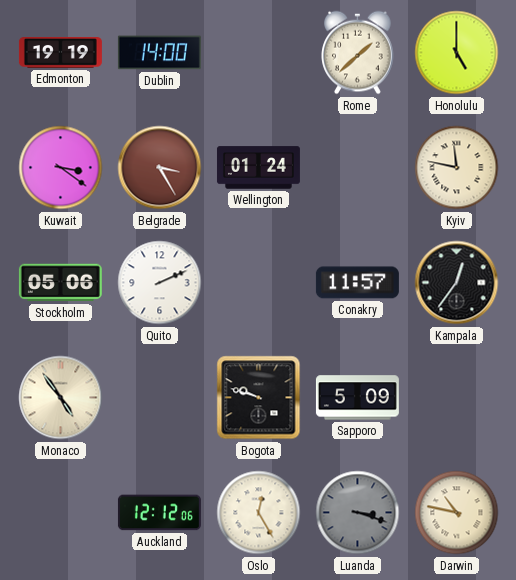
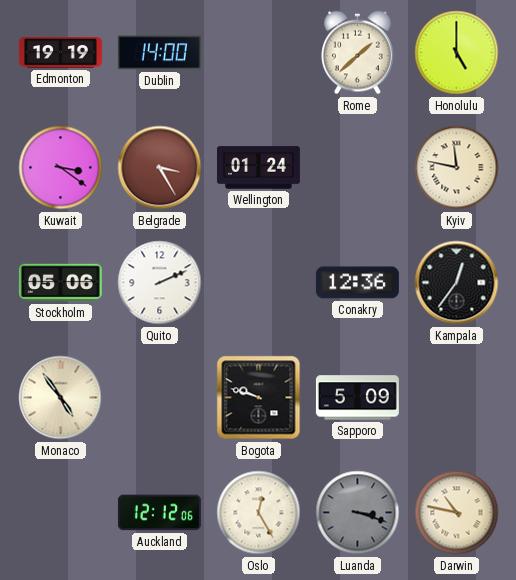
Conakry: 11:57 -> 12:36 (357, 283)
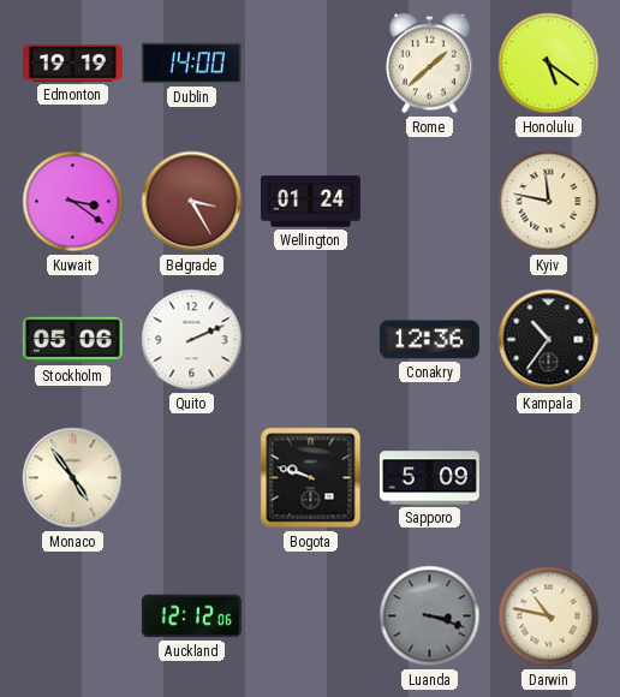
Honolulu: 5:00 -> 5:21 (549, 64)
Kampala: 12:36 -> 10:36 (549, 340)
Oslo: 12:25 -> none (259, 513)
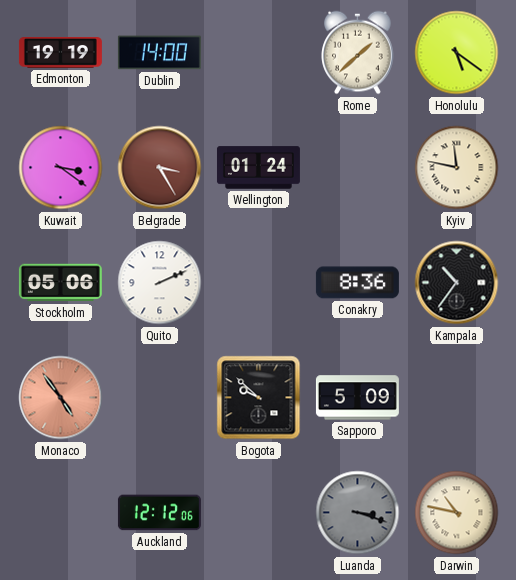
Conakry: 12:36 -> 8:36 (357, 283)
Monaco dial: cream -> salmon (61, 398)
Bogota: 9:48 -> 9:52 (259, 398)
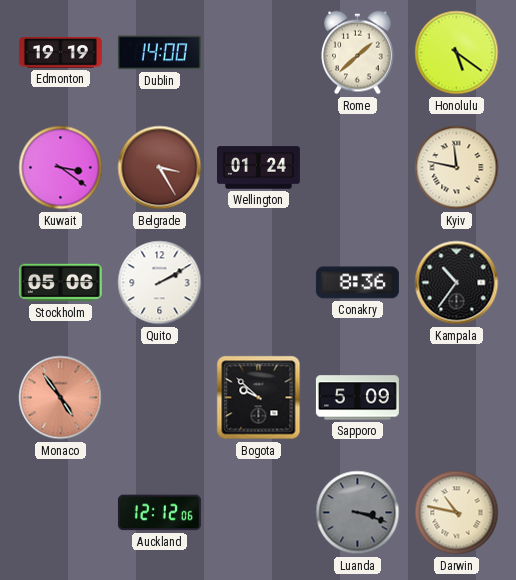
Quito: 2:11 -> 2:10 (160, 283)
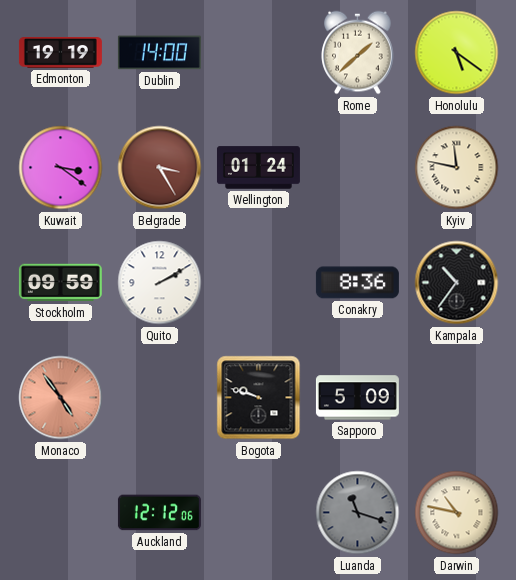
Stockholm: 05:06 -> 09:59 (60, 283)
Bogota: 9:52 -> 9:48 (259, 398)
Luanda: 3:18 -> 11:18 (358, 513)
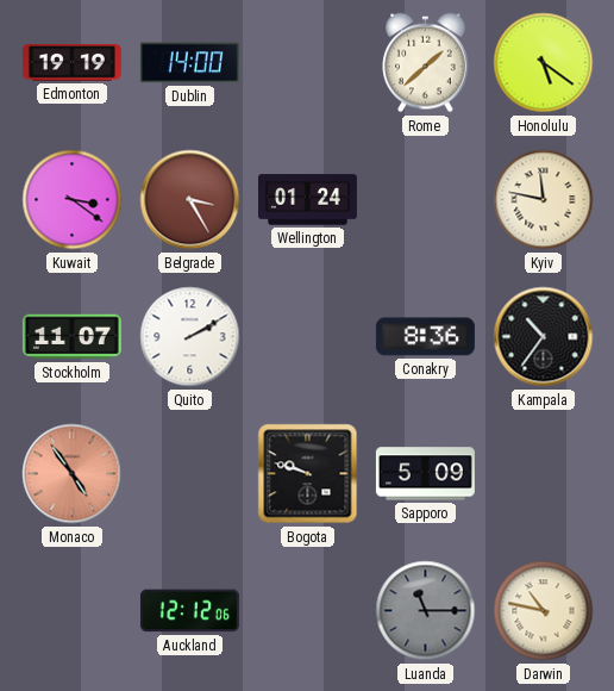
Stockholm: 09:59 -> 11:07 (71, 337)
Luanda: 11:18 -> 11:15 (426, 611)
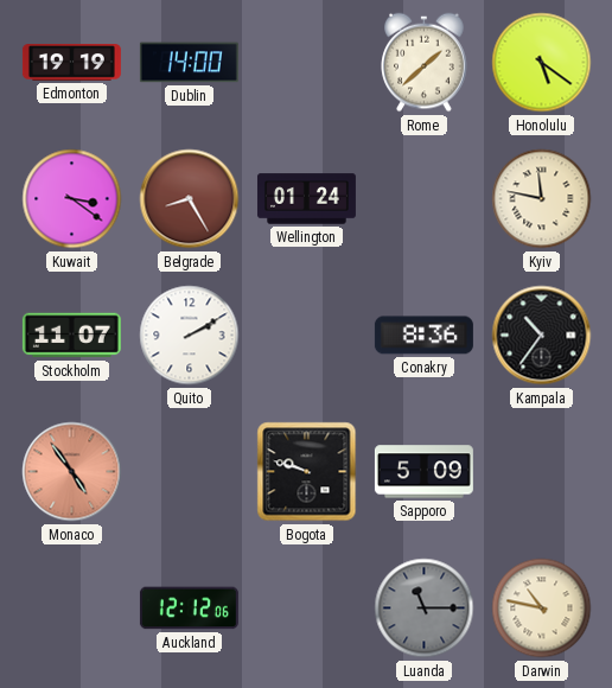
Belgrade: 3:25 -> 8:25 (190, 199)
